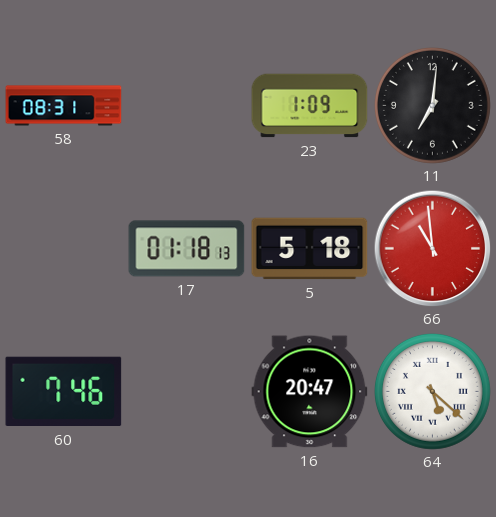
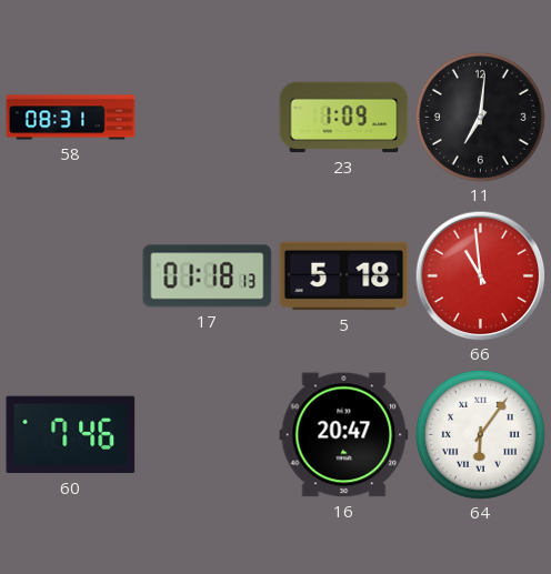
64: 5:22 -> 6:06 (480, 434)
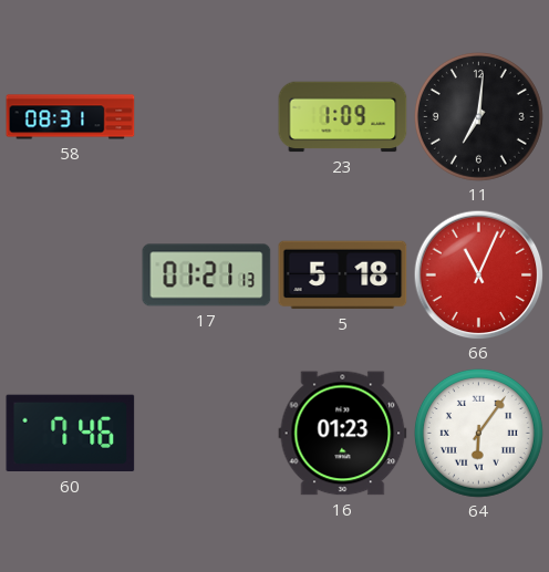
17: 01:18 -> 01:21 (207, 275)
66: 10:59 -> 11:04 (478, 274)
16: 20:47 -> 01:23 (343, 434)
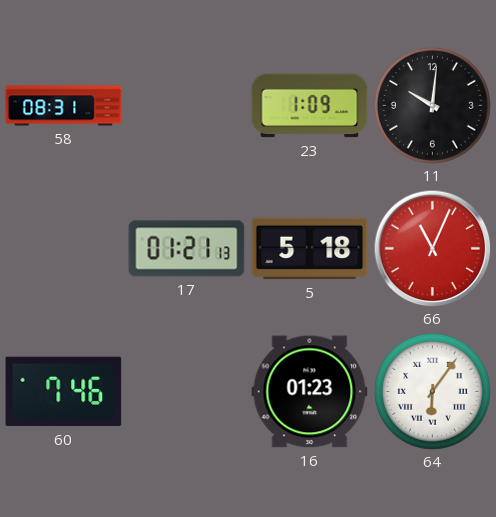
11: 7:01 -> 10:01 (432, 105)
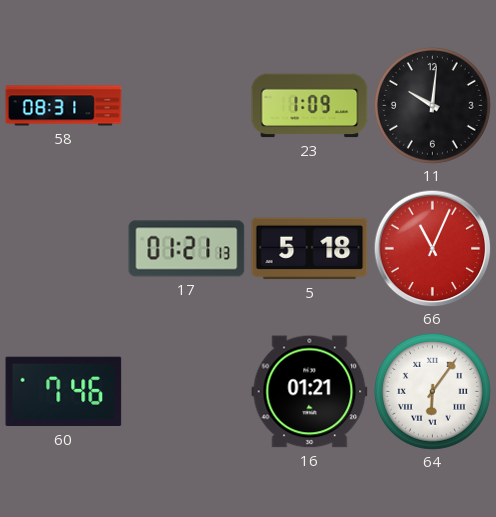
16: 01:23 -> 01:21 (310, 392)
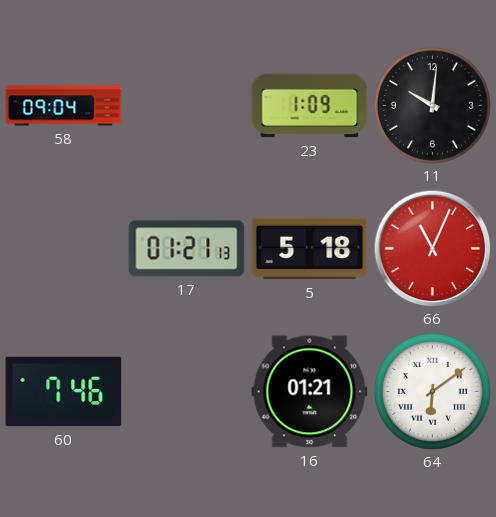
58: 08:31 -> 09:04 (64, 106)
64: 6:06 -> 6:09 (432, 391)
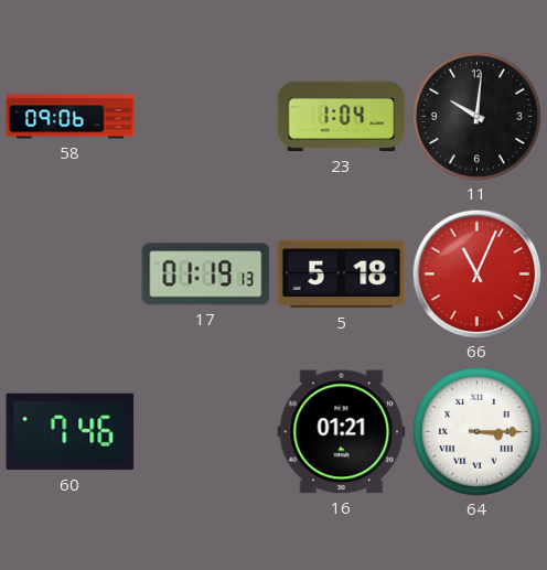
58: 09:04 -> 09:06 (71, 117)
23: 1:09 -> 1:04 (342, 117)
17: 01:21 -> 01:19 (206, 275)
64: 6:09 -> 3:15 (476, 431)
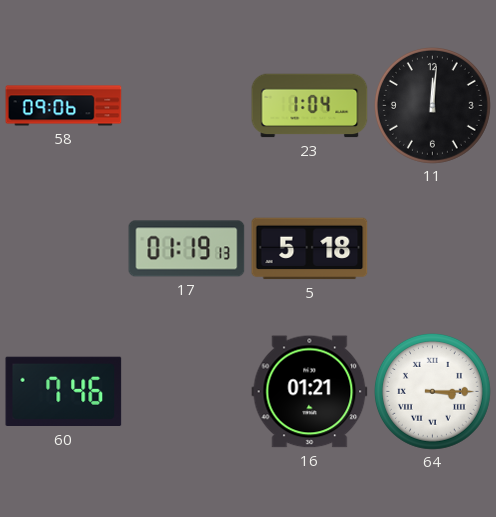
11: 10:01 -> 12:01 (432, 105)
66: 11:04 -> none (476, 273)
